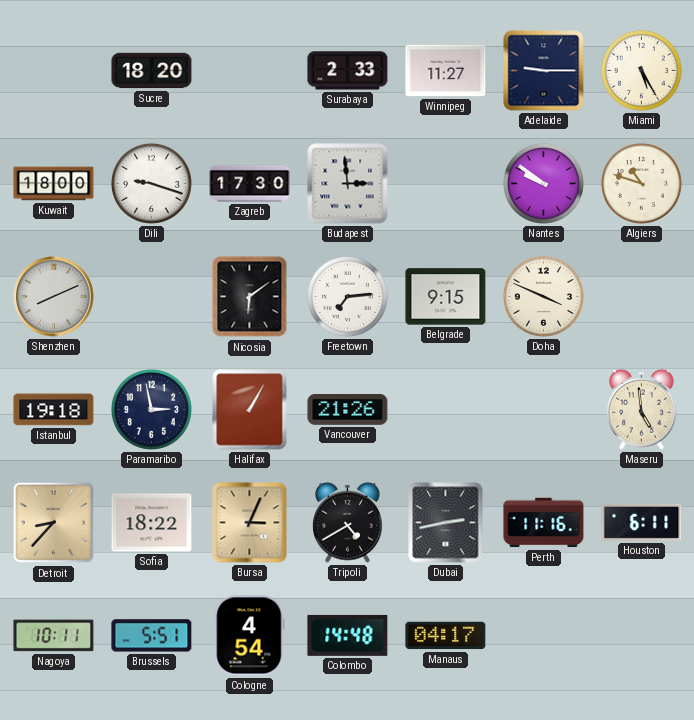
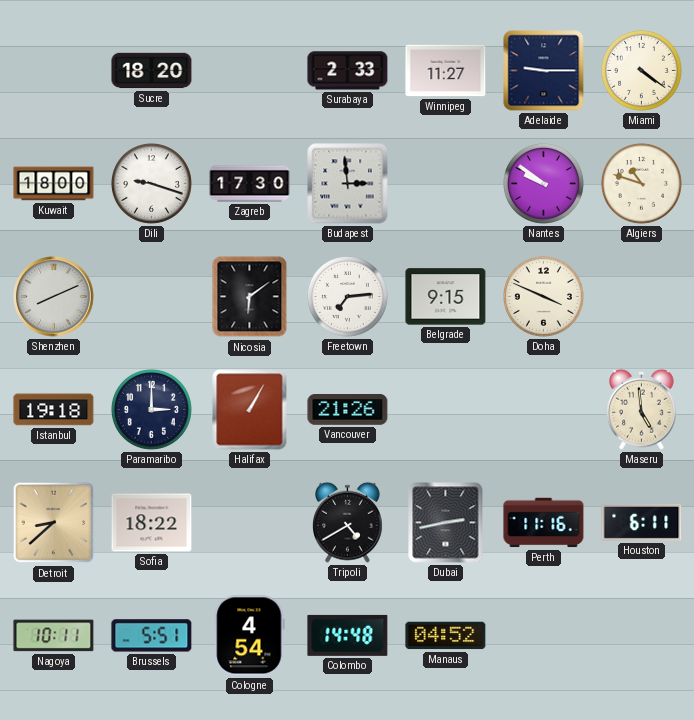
Miami: 5:25 -> 4:21 (641, 70)
Paramaribo: 2:58 -> 3:00 (151, 409)
Detroit: 8:37 -> 8:38 (54, 523)
Bursa: 3:04 -> none (250, 523)
Manaus: 04:17 -> 04:52 (446, 636)
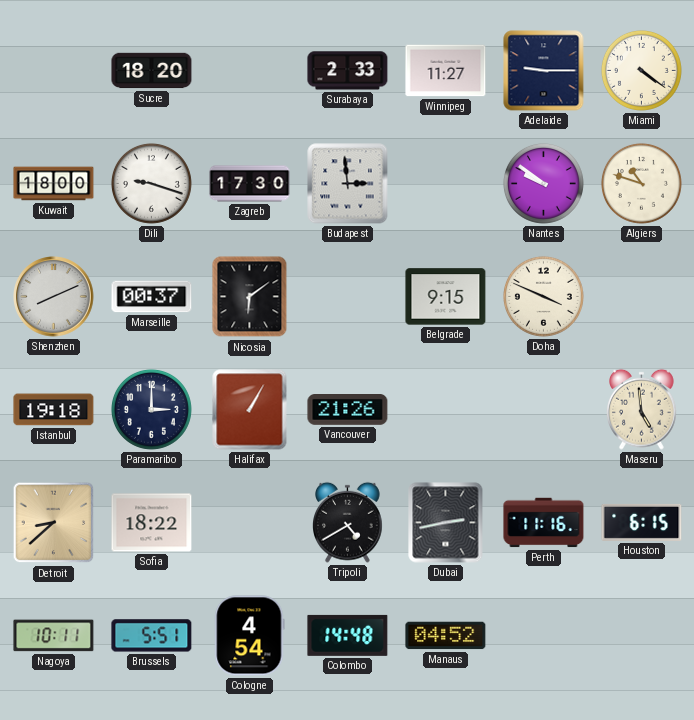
Marseille: none -> 00:37 (152, 297)
Freetown: 7:14 -> none (347, 296)
Houston: 6:11 -> 6:15 (642, 522)
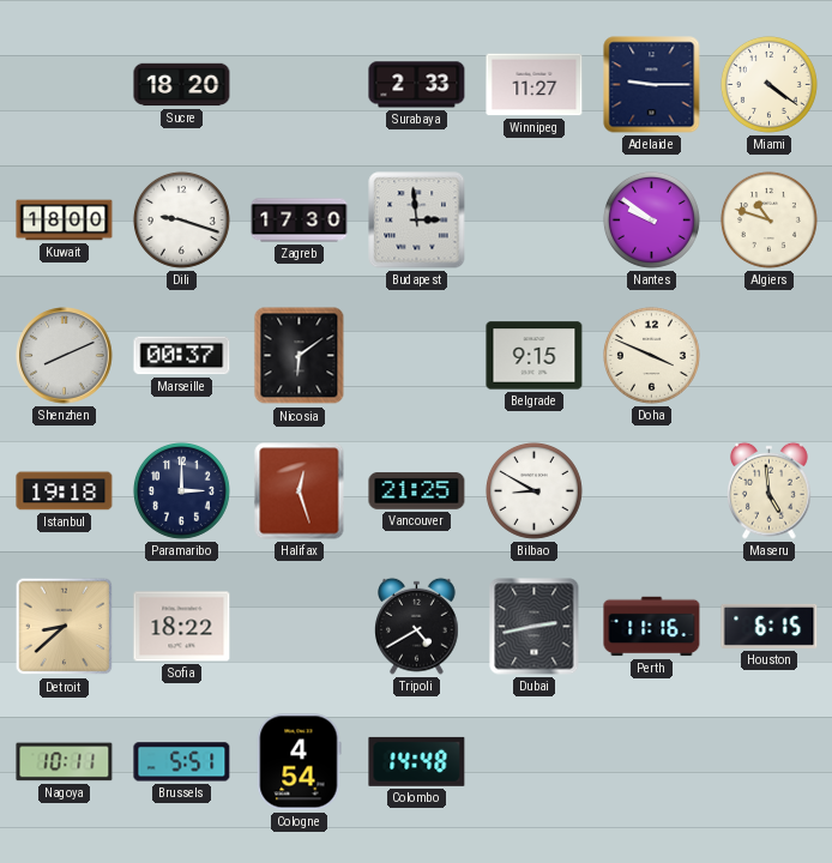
Halifax: 1:05 -> 12:27 (300, 491)
Vancouver: 21:26 -> 21:25 (417, 491)
Bilbao: none -> 8:50 (533, 490)
Manaus: 04:52 -> none (446, 636)
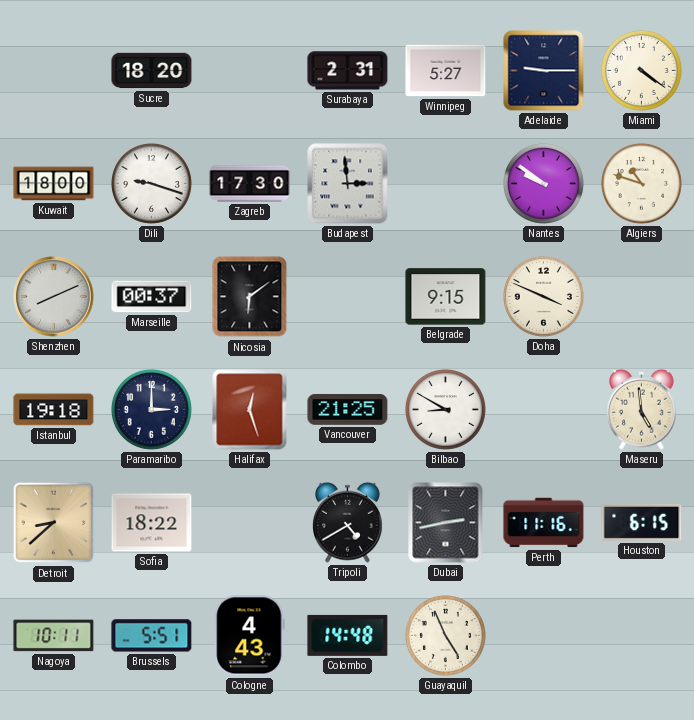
Surabaya: 2:33 -> 2:31 (348, 71)
Winnipeg: 11:27 -> 5:27 (446, 71)
Cologne: 4:54 -> 4:43 (250, 636)
Guayaquil: none -> 4:56 (445, 635)
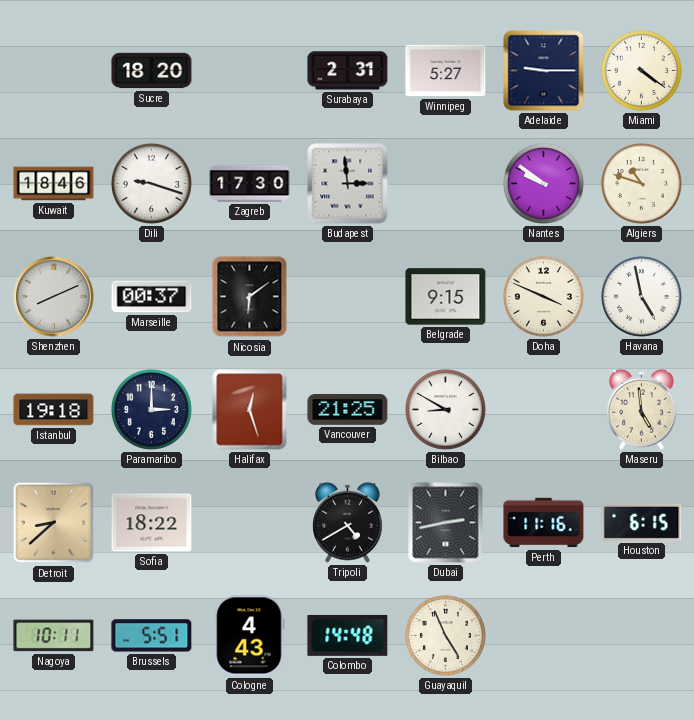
Kuwait: 18:00 -> 18:46 (54, 184)
Havana: none -> 4:58 (641, 296)
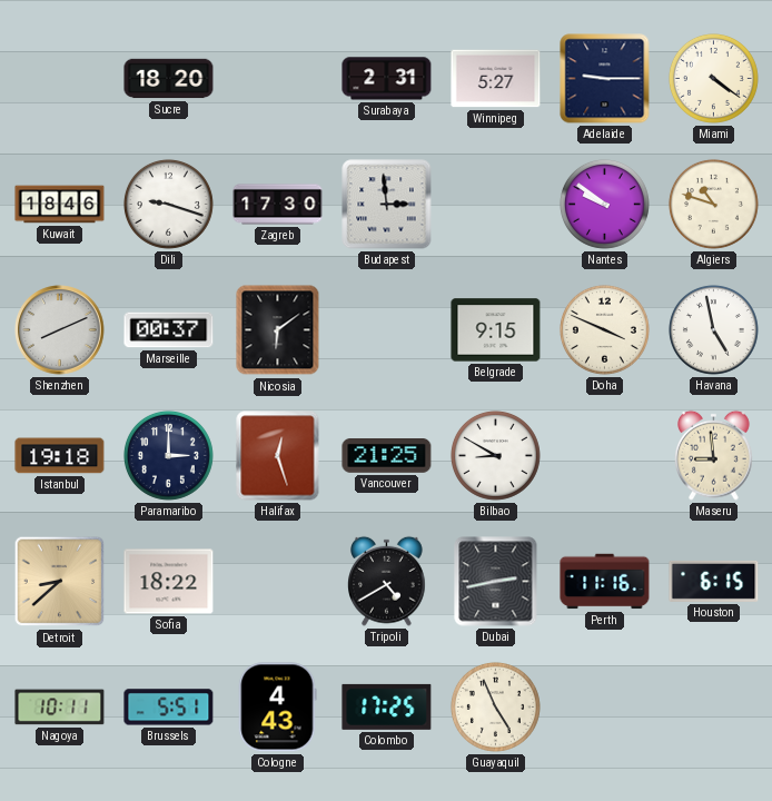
Maseru: 4:59 -> 8:59 (714, 455)
Colombo: 14:48 -> 17:25 (387, 706)
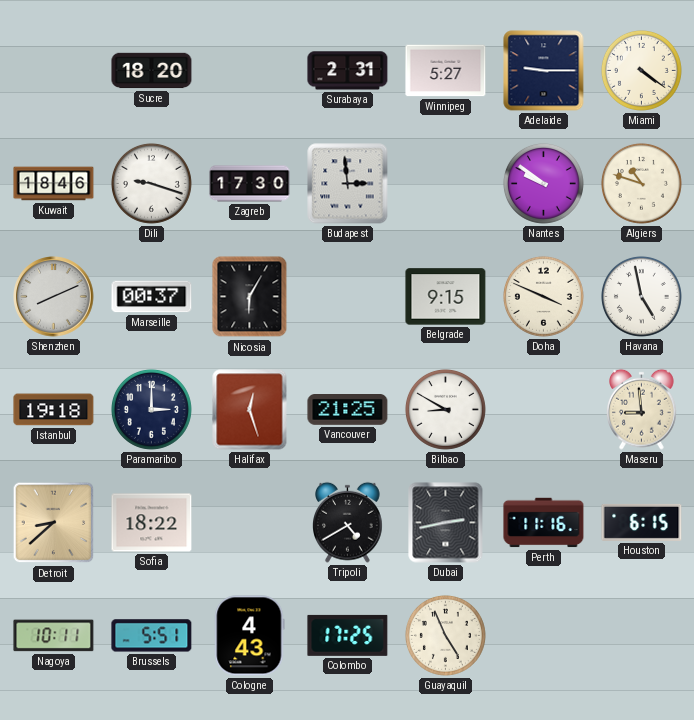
Nicosia: 6:09 -> 6:05 (250, 297)
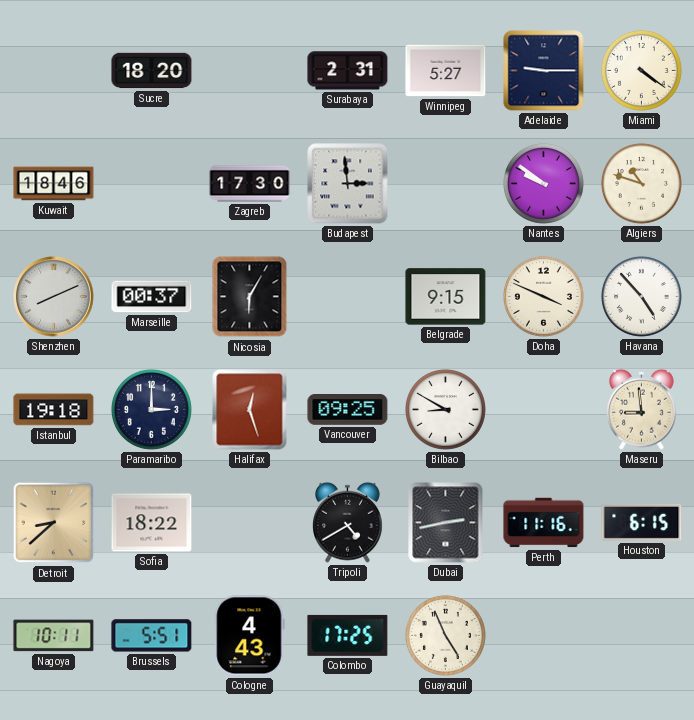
Dili: 9:18 -> none (151, 183)
Havana: 4:58 -> 4:53 (641, 296)
Vancouver: 21:25 -> 09:25 (348, 410)
